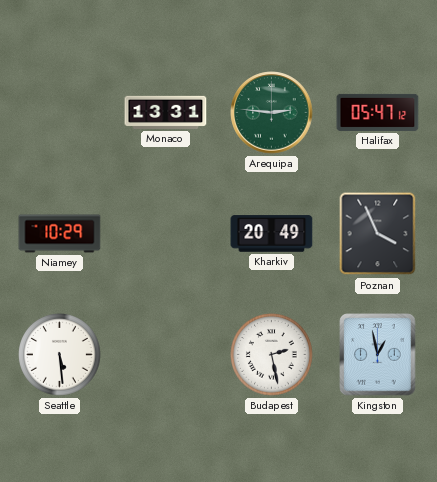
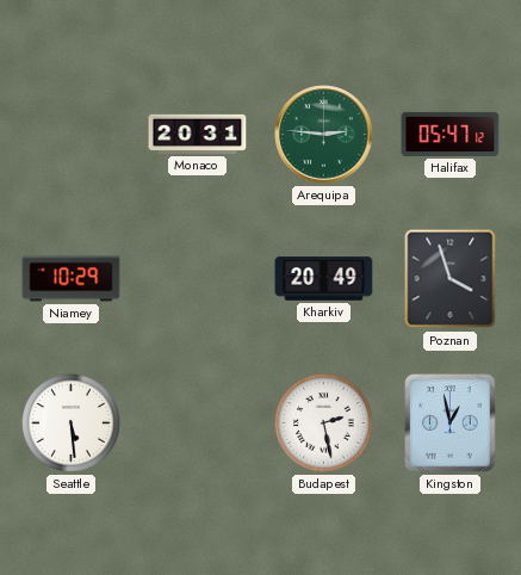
Monaco: 13:31 -> 20:31 (198, 134)
Poznan: 3:56 -> 3:57 (451, 279)
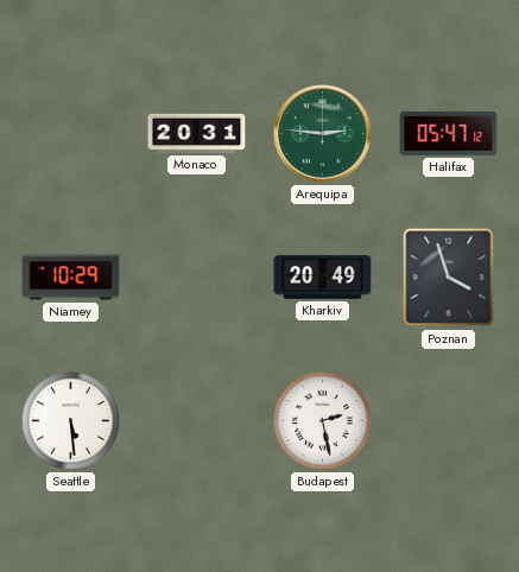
Kingston: 12:58 -> none (451, 423)
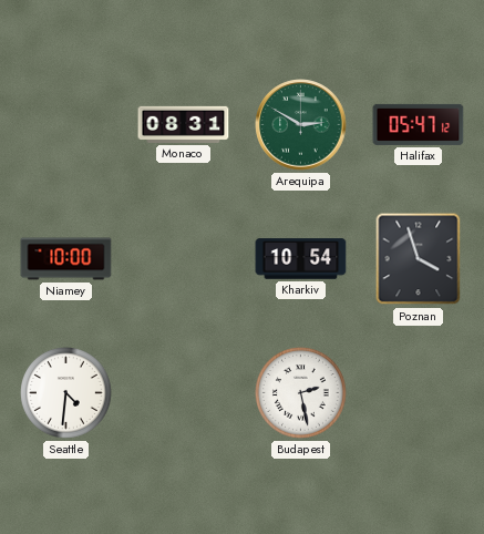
Monaco: 20:31 -> 08:31 (184, 124)
Arequipa: 2:46 -> 2:50 (301, 125)
Niamey: 10:29 -> 10:00 (66, 259)
Kharkiv: 20:49 -> 10:54 (301, 259)
Seattle: 5:29 -> 4:31 (66, 393)
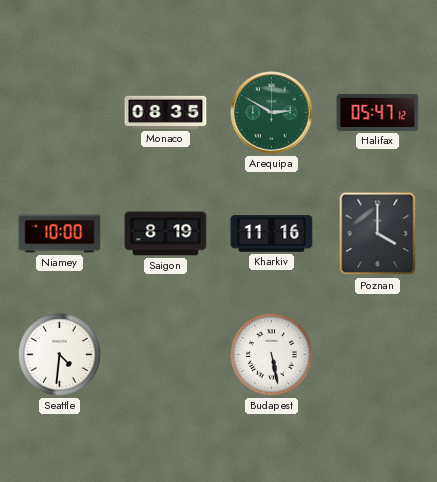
Monaco: 08:31 -> 08:35 (166, 112)
Saigon: none -> 8:19 (166, 234)
Kharkiv: 10:54 -> 11:16 (272, 234)
Poznan: 3:57 -> 4:00 (378, 234)
Budapest: 2:28 -> 5:28 (272, 355)
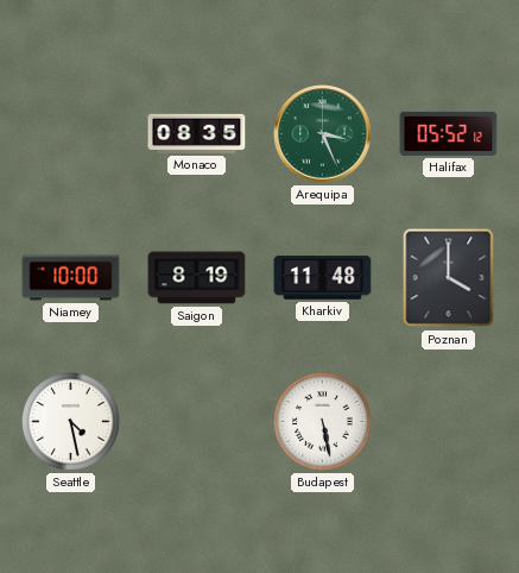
Arequipa: 2:50 -> 3:26 (323, 134)
Halifax: 05:47 -> 05:52 (449, 133)
Kharkiv: 11:16 -> 11:48 (323, 278)
Seattle: 4:31 -> 4:28 (71, 422)
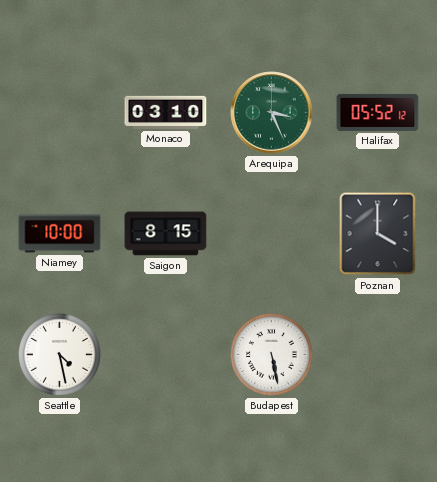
Monaco: 08:35 -> 03:10 (166, 112)
Saigon: 8:19 -> 8:15 (166, 234)
Kharkiv: 11:48 -> none (323, 278)
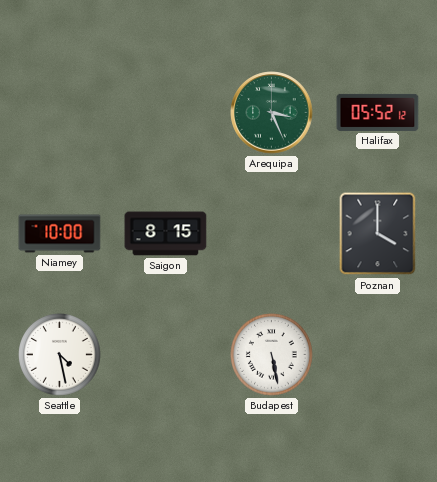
Monaco: 03:10 -> none (166, 112)
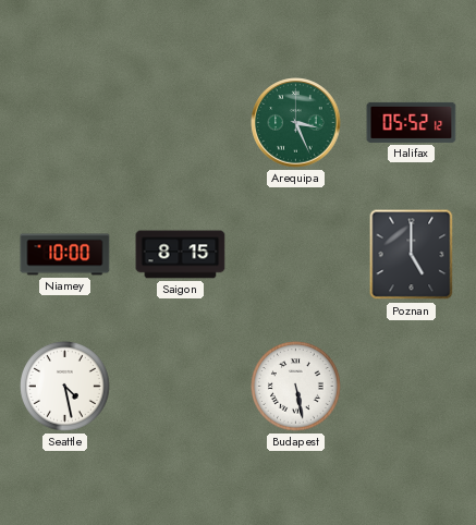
Poznan: 4:00 -> 5:00 (412, 255)
